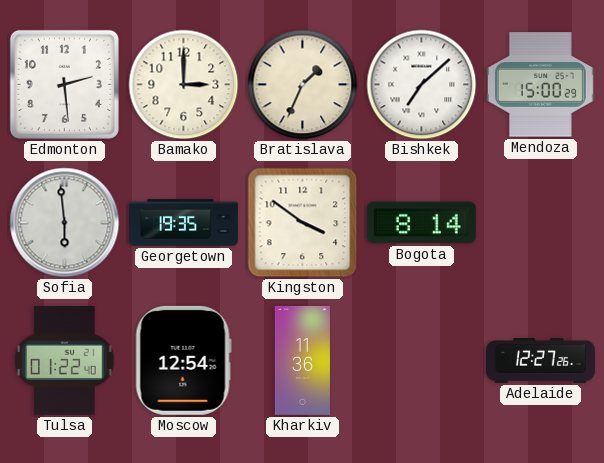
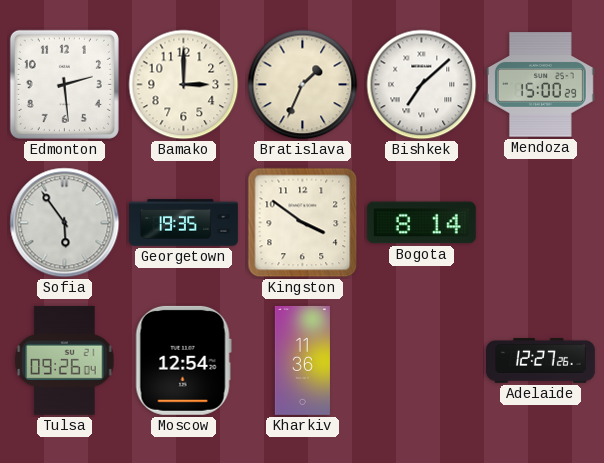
Sofia: 5:59 -> 5:54 (65, 223)
Tulsa: 01:22 -> 09:26 (65, 360)
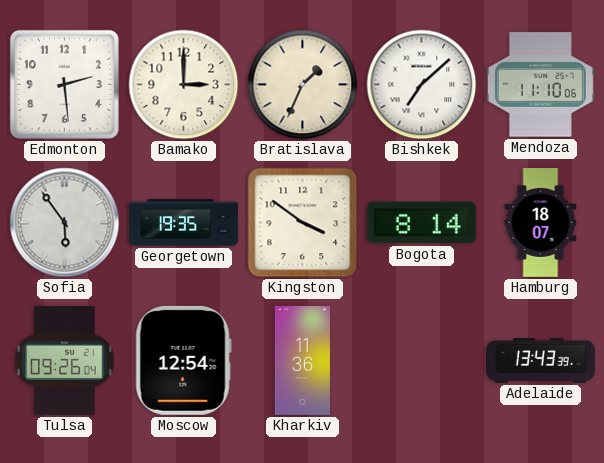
Mendoza: 15:00 -> 11:10 (540, 85)
Hamburg: none -> 18:07 (541, 222)
Adelaide: 12:27 -> 13:43 (541, 361)
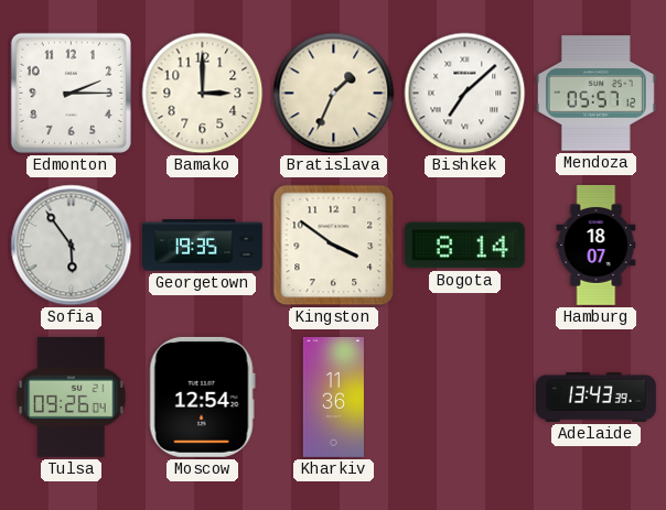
Edmonton: 2:29 -> 2:15 (71, 93)
Mendoza: 11:10 -> 05:57 (595, 94)
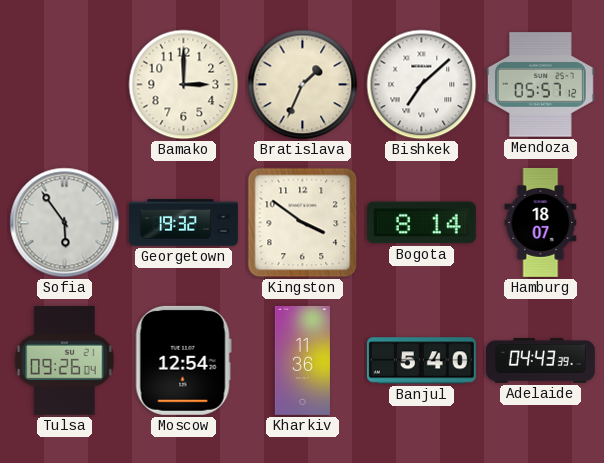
Edmonton: 2:15 -> none (71, 93)
Georgetown: 19:35 -> 19:32 (184, 223)
Banjul: none -> 5:40 (421, 361)
Adelaide: 13:43 -> 04:43 (541, 361)
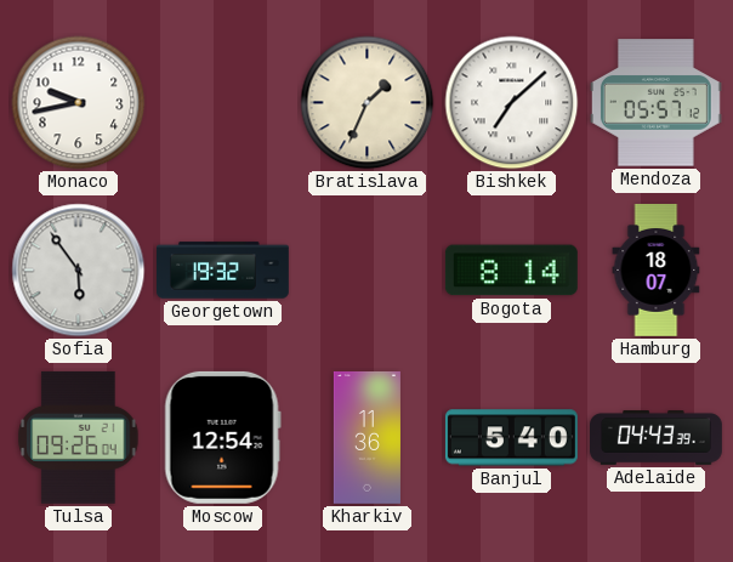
Monaco: none -> 9:43 (79, 103)
Bamako: 3:00 -> none (184, 85)
Kingston: 3:51 -> none (303, 223)
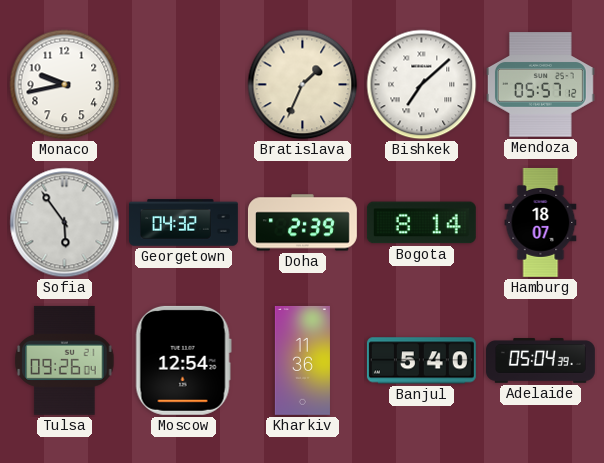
Georgetown: 19:32 -> 04:32 (184, 223)
Doha: none -> 2:39 (302, 223)
Adelaide: 04:43 -> 05:04 (541, 361)
